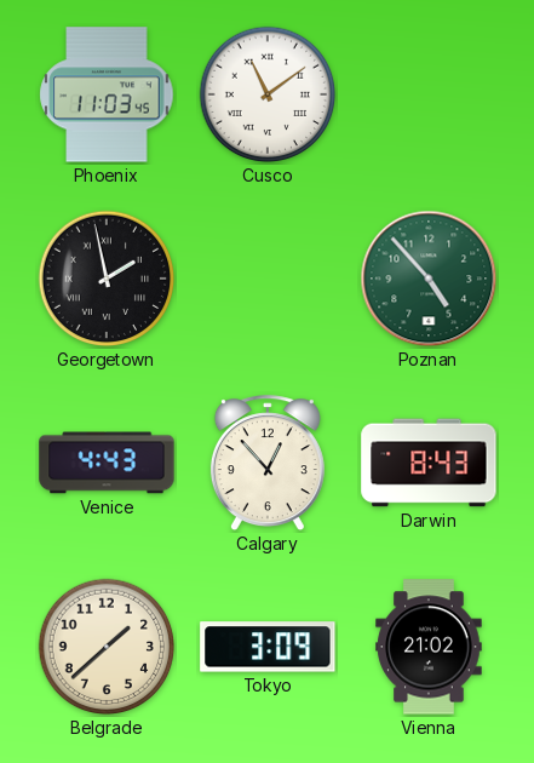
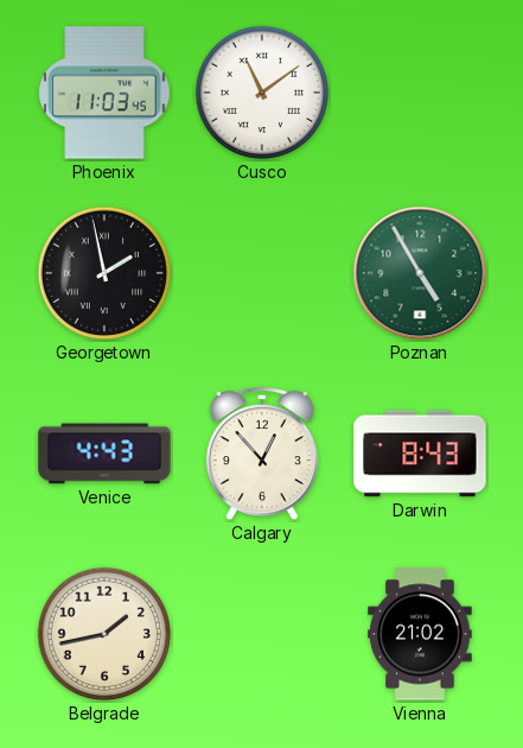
Poznan: 4:53 -> 4:55 (420, 273)
Belgrade: 1:38 -> 1:43 (104, 634)
Tokyo: 3:09 -> none (268, 647)
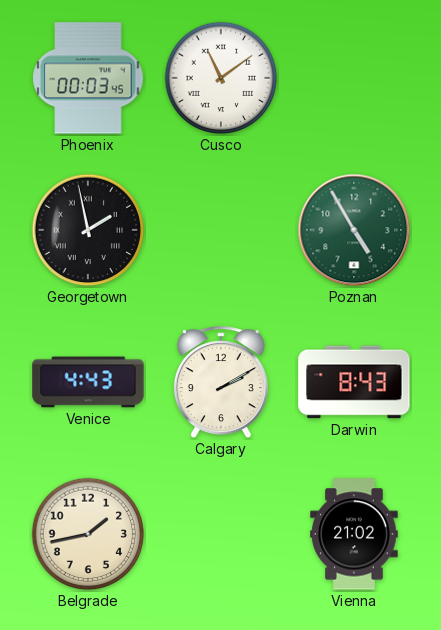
Phoenix: 11:03 -> 00:03 (88, 78)
Calgary: 12:53 -> 2:10 (221, 383)
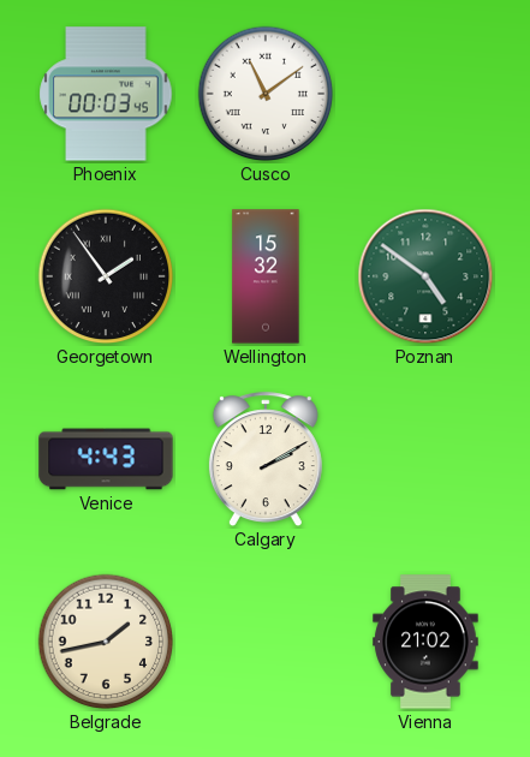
Georgetown: 1:58 -> 1:54 (106, 276)
Wellington: none -> 15:32 (266, 276)
Poznan: 4:55 -> 4:51 (425, 276)
Darwin: 8:43 -> none (354, 382)
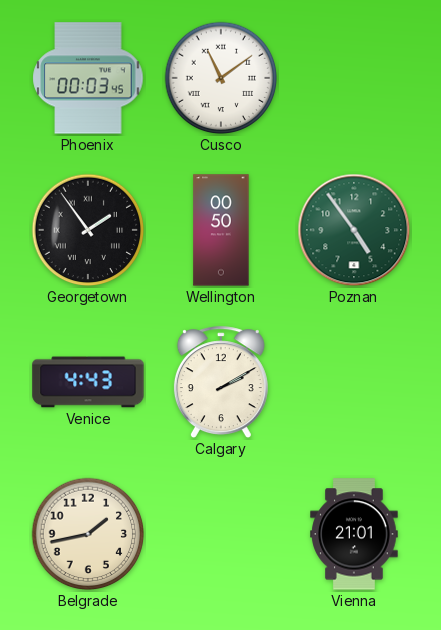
Wellington: 15:32 -> 00:50 (221, 230)
Poznan: 4:51 -> 4:54 (354, 230)
Vienna: 21:02 -> 21:01 (354, 534)
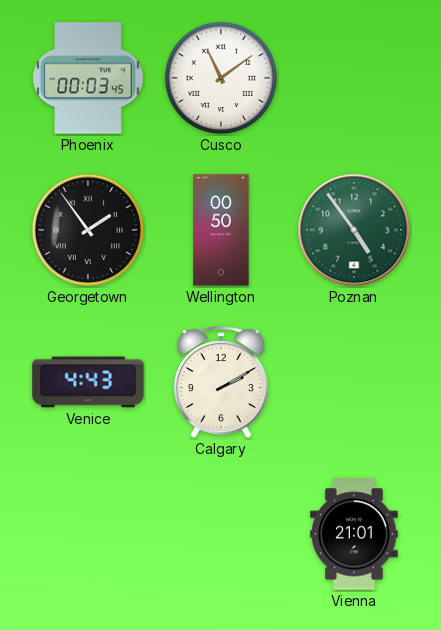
Belgrade: 1:43 -> none (88, 534)
